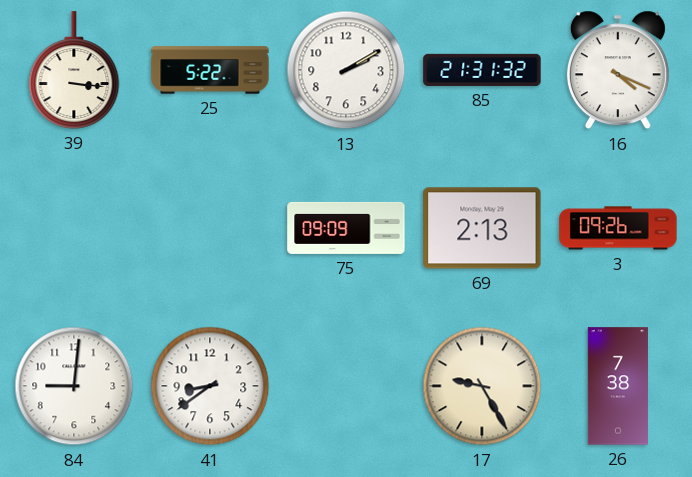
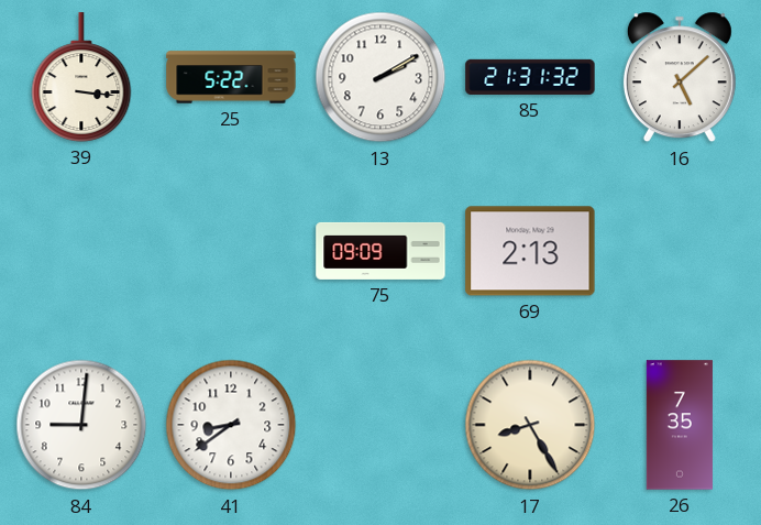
16: 4:19 -> 5:08 (680, 77)
3: 09:26 -> none (618, 228)
17: 9:25 -> 8:25 (530, 425)
26: 7:38 -> 7:35 (680, 425)
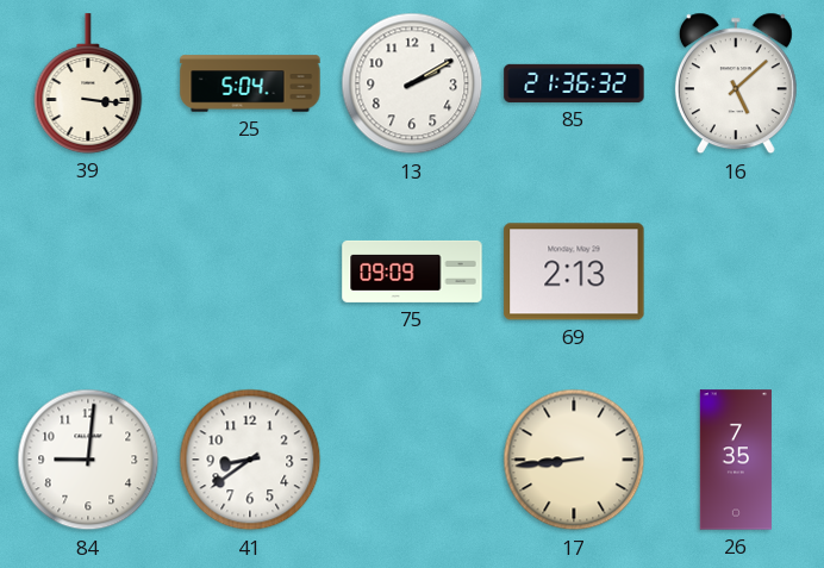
25: 5:22 -> 5:04 (250, 83)
85: 21:31 -> 21:36 (574, 83)
17: 8:25 -> 8:44 (574, 460)
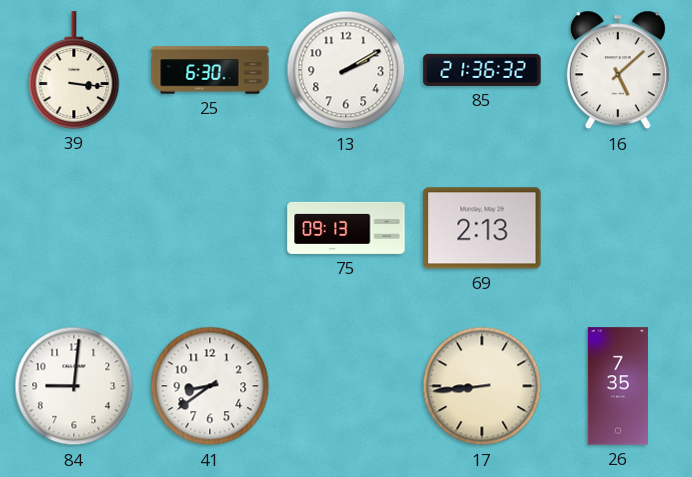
25: 5:04 -> 6:30 (210, 70)
75: 09:09 -> 09:13 (346, 228)
